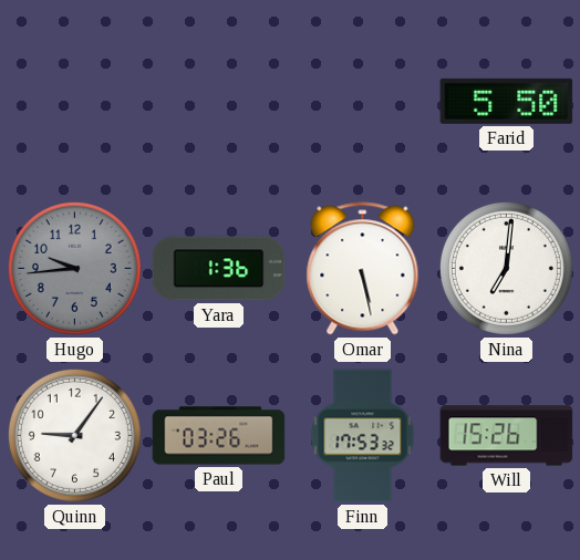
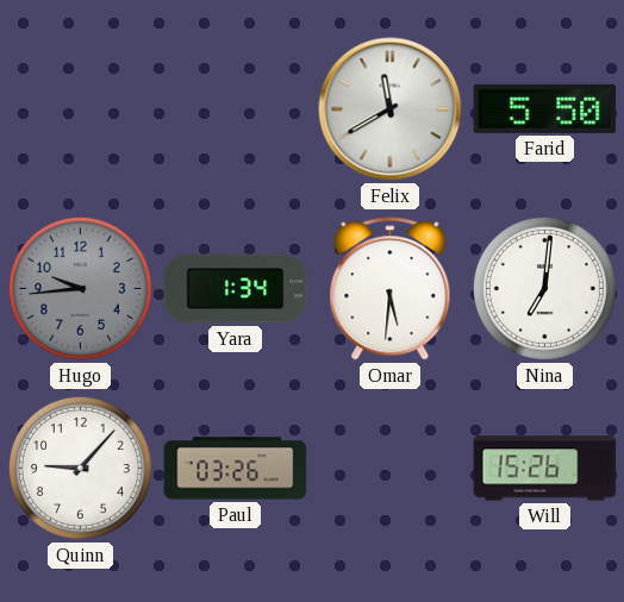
Felix: none -> 11:40 (391, 109)
Yara: 1:36 -> 1:34 (236, 289)
Omar: 5:28 -> 5:31 (391, 289)
Quinn: 9:06 -> 9:07 (80, 468)
Finn: 17:53 -> none (363, 436)
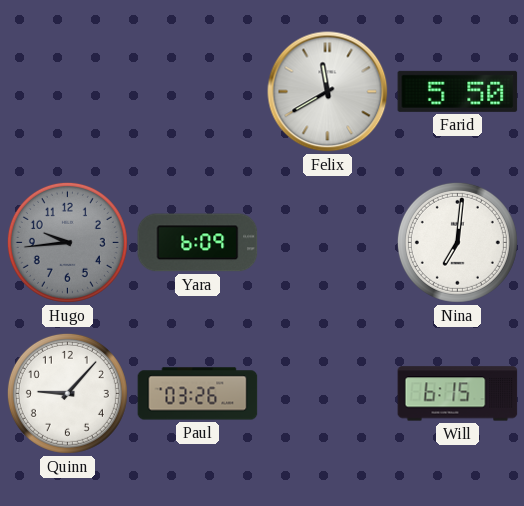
Yara: 1:34 -> 6:09 (198, 243)
Omar: 5:31 -> none (391, 289)
Will: 15:26 -> 6:15 (458, 394)
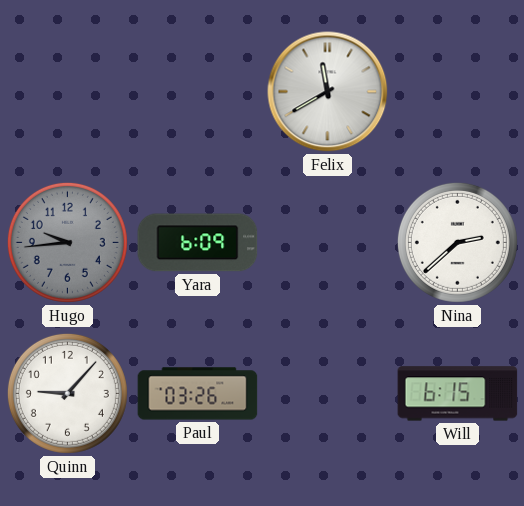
Farid: 5:50 -> none (458, 91)
Nina: 7:01 -> 2:38 (457, 242)
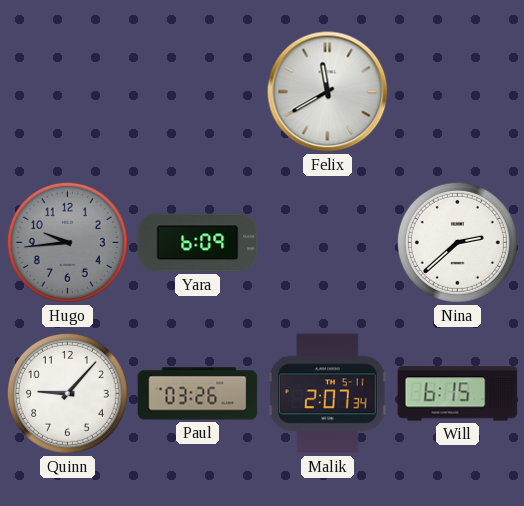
Malik: none -> 2:07 (328, 394)
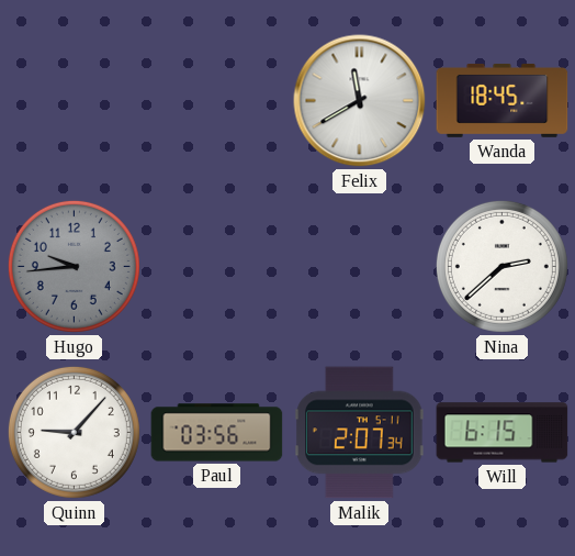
Wanda: none -> 18:45 (503, 100)
Yara: 6:09 -> none (198, 243)
Paul: 03:26 -> 03:56 (217, 433)
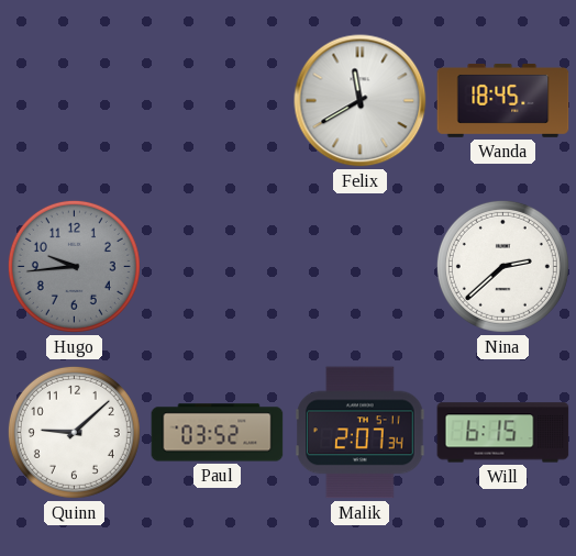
Quinn: 9:07 -> 9:08 (74, 432)
Paul: 03:56 -> 03:52 (218, 433)
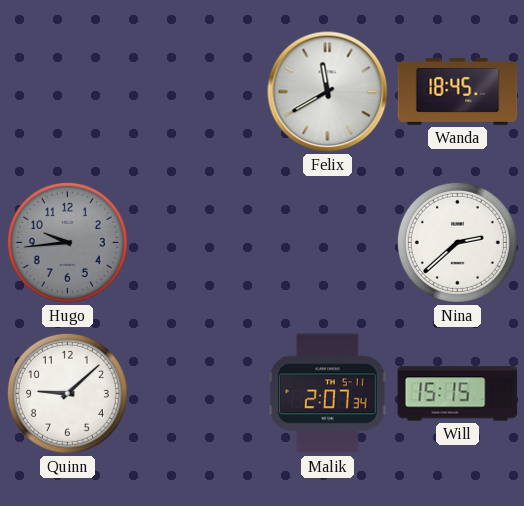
Paul: 03:52 -> none (218, 433)
Will: 6:15 -> 15:15 (458, 394)
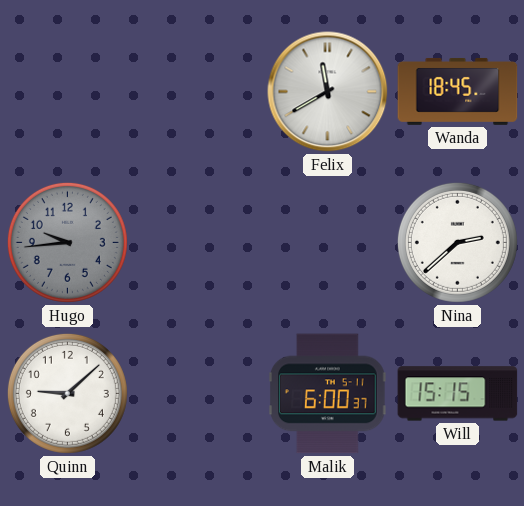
Malik: 2:07 -> 6:00 (328, 394)
